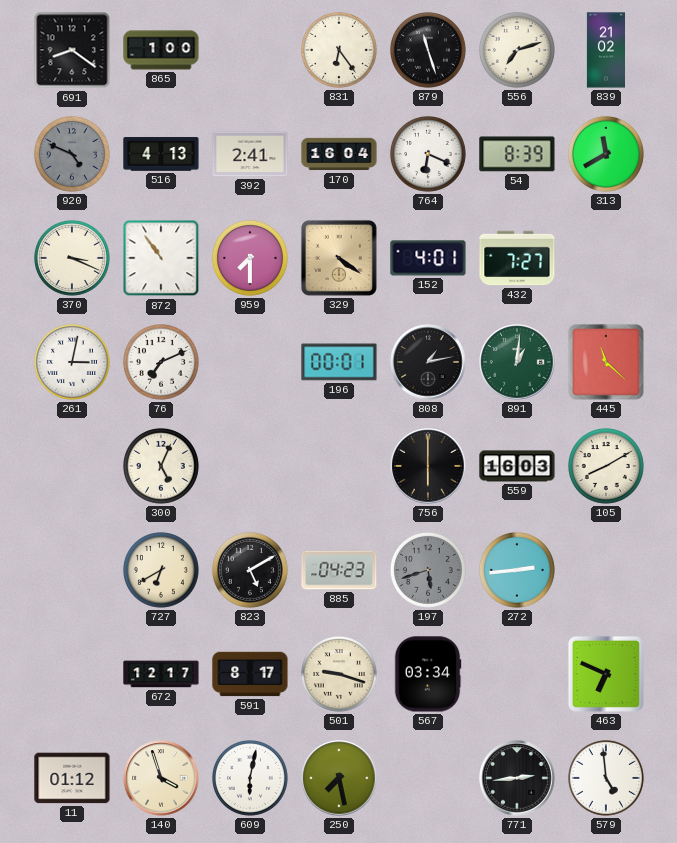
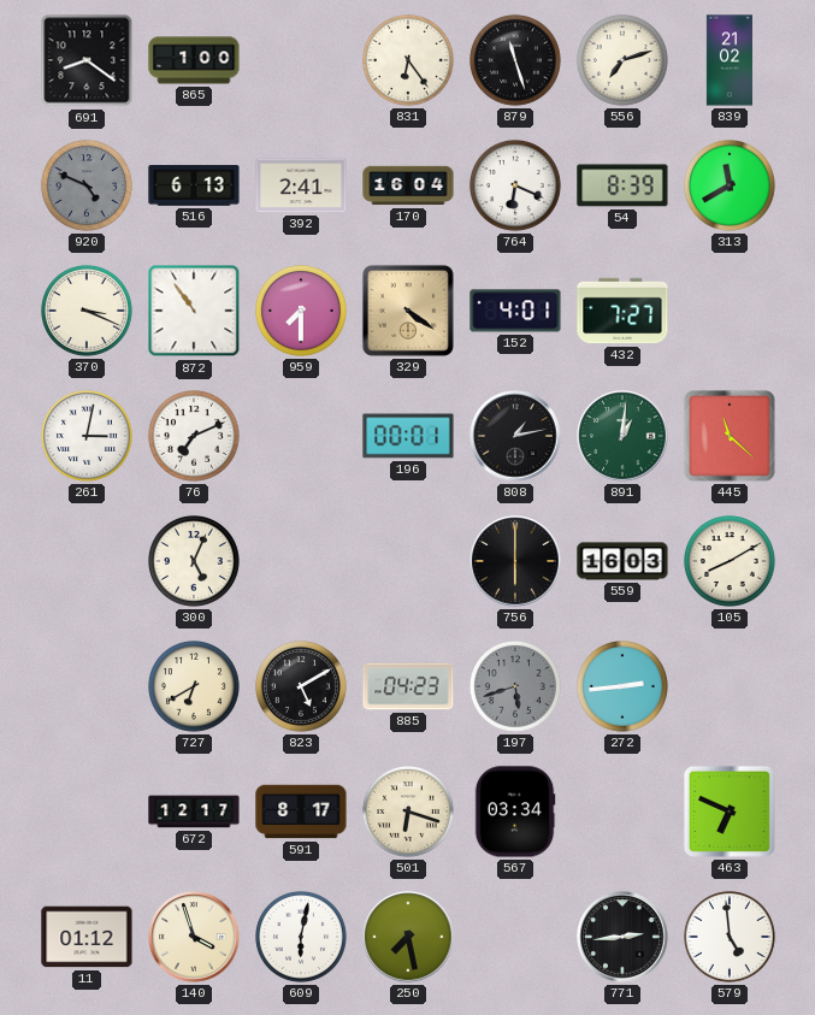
516: 4:13 -> 6:13 (194, 185)
501: 9:18 -> 6:18 (408, 812)
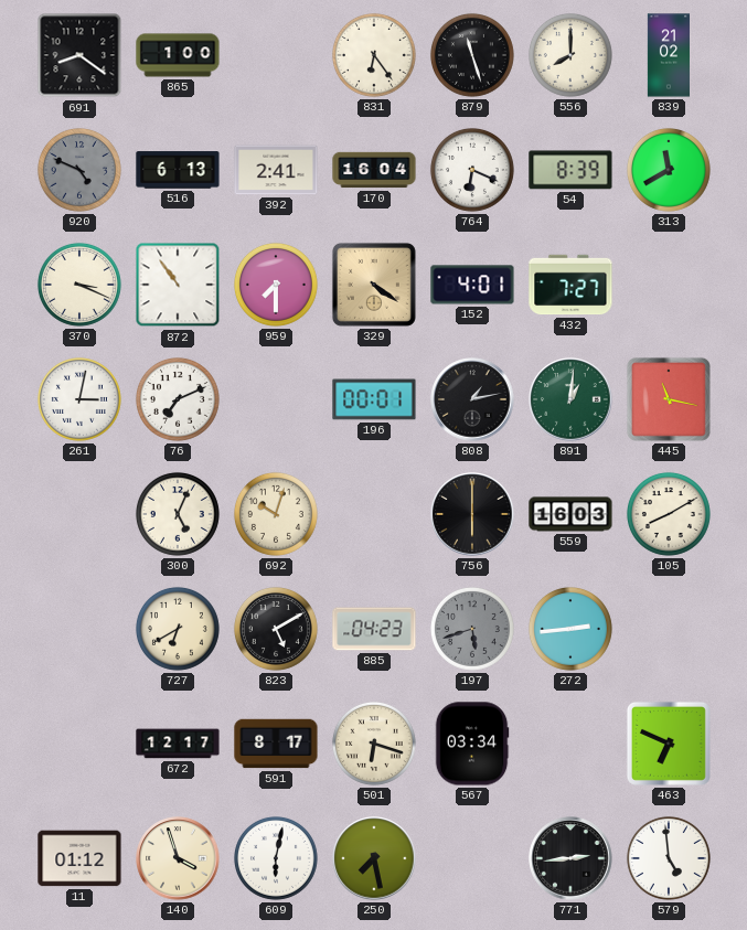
556: 7:12 -> 8:00 (570, 55)
445: 11:22 -> 11:17 (669, 399)
692: none -> 10:03 (276, 514)
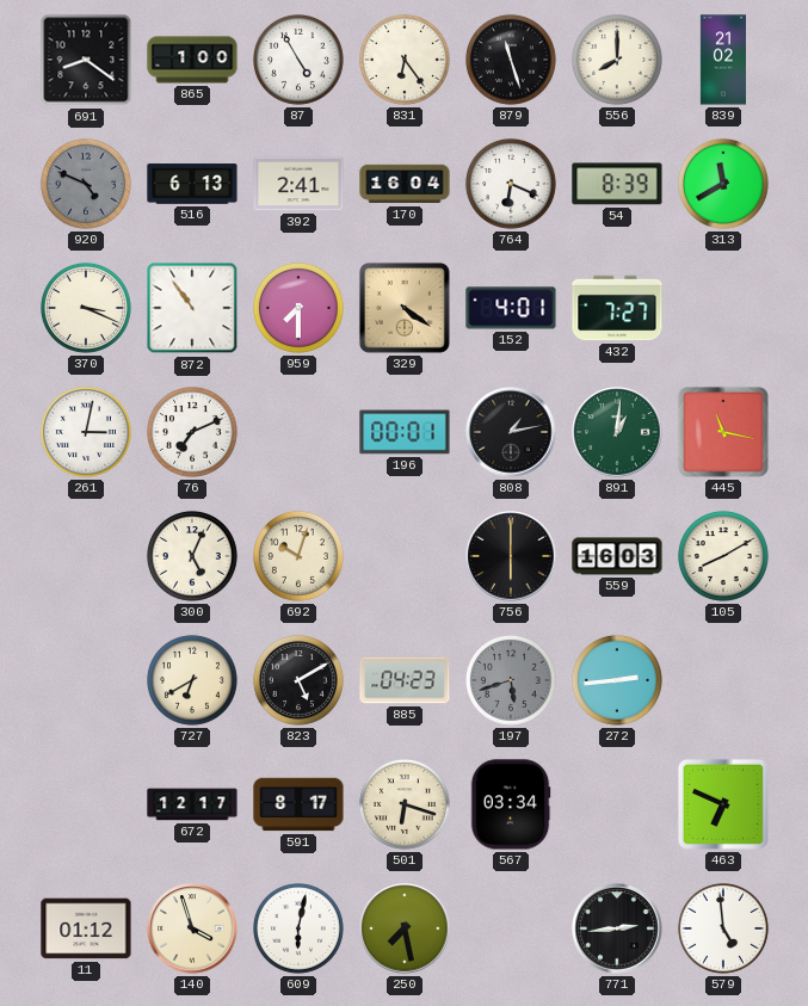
87: none -> 4:55 (298, 60)
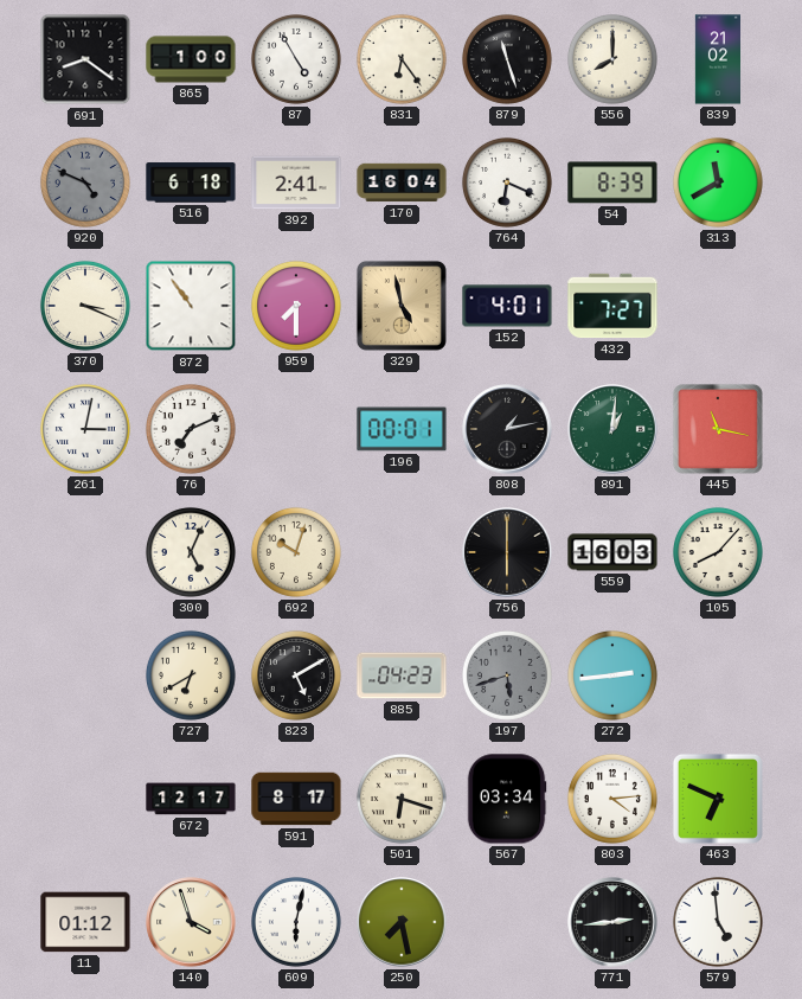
516: 6:13 -> 6:18 (191, 182)
329: 4:21 -> 4:58 (402, 306)
105: 8:10 -> 8:07 (718, 552)
803: none -> 4:14 (612, 799)
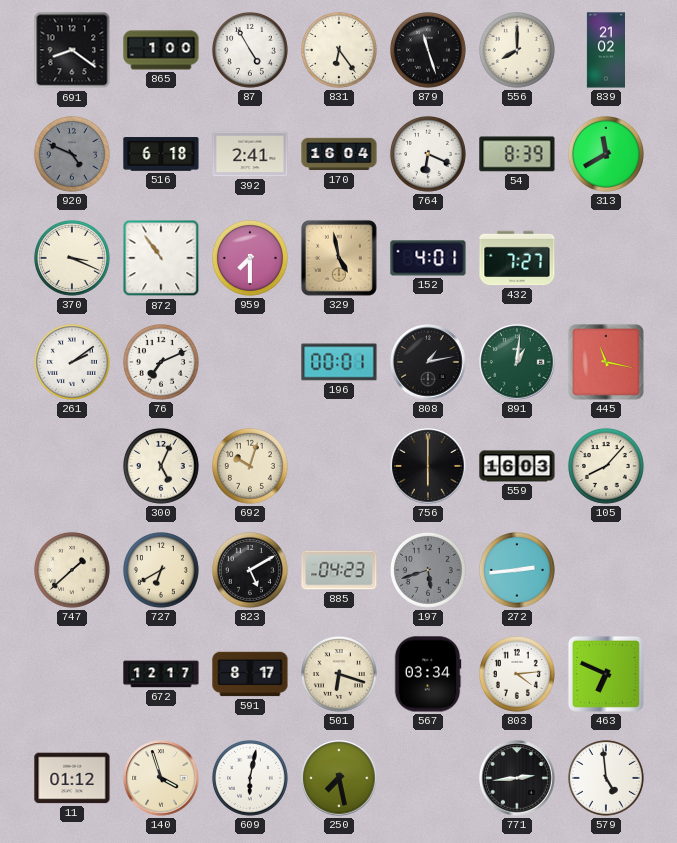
261: 3:02 -> 2:09 (72, 362)
747: none -> 1:38 (72, 570)
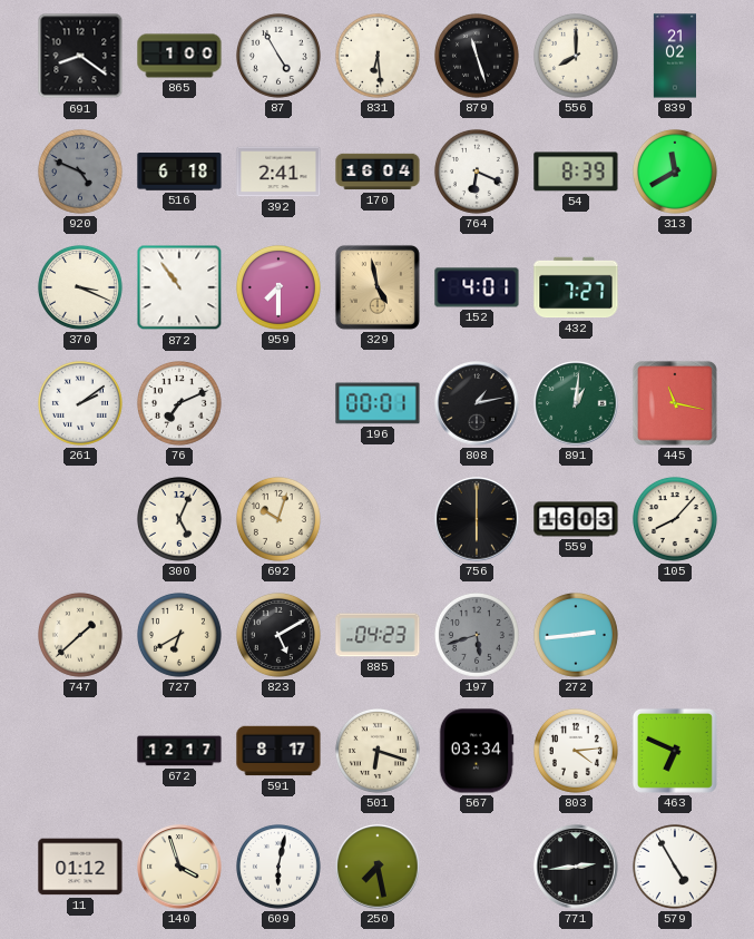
831: 6:24 -> 6:29 (378, 56)
579: 4:59 -> 4:55 (675, 867)
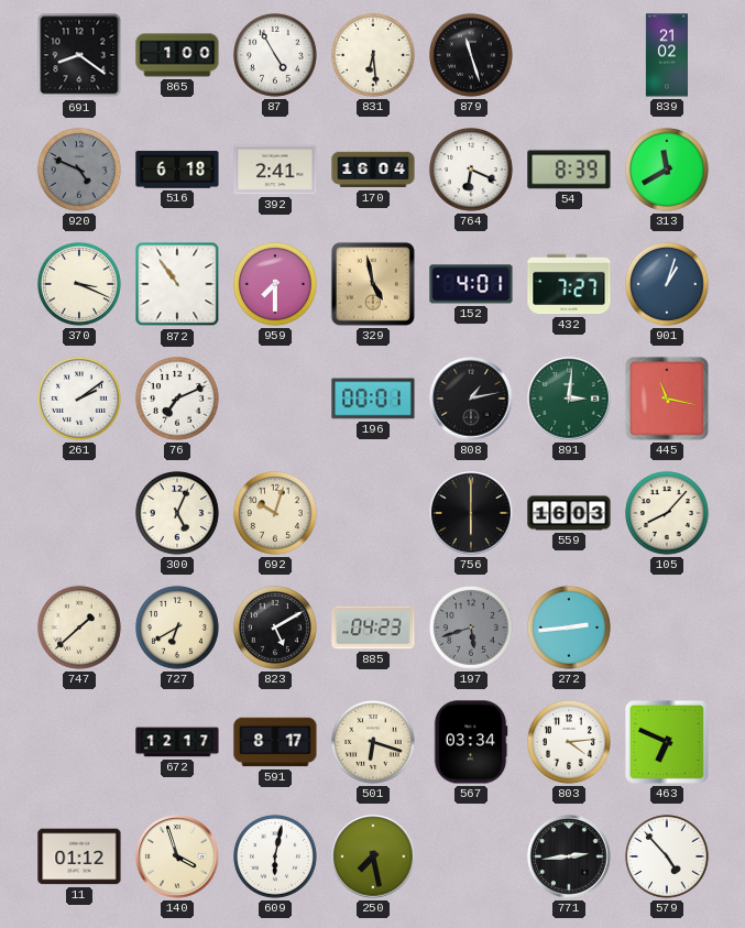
556: 8:00 -> none (576, 56)
901: none -> 1:03 (667, 284)
891: 1:01 -> 3:01 (569, 399)
579: 4:55 -> 4:53 (667, 856)
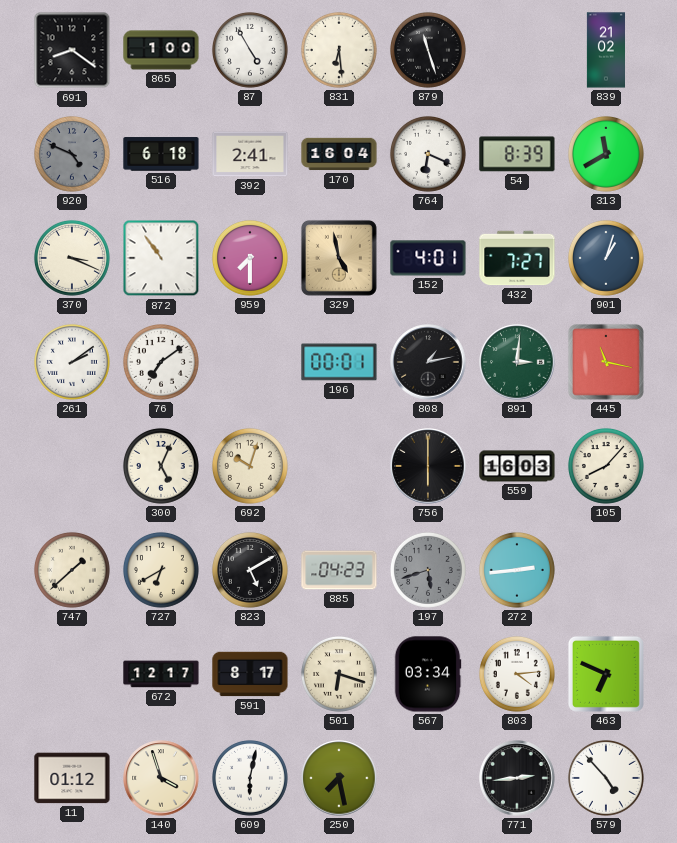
76: 7:11 -> 7:09 (161, 362)
